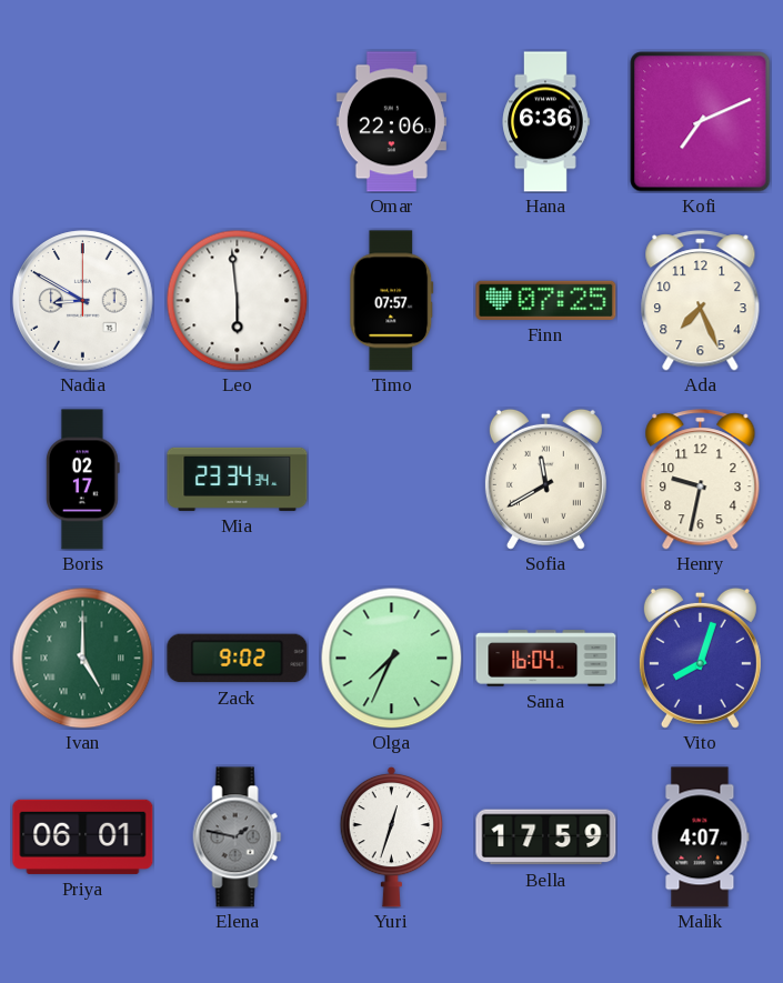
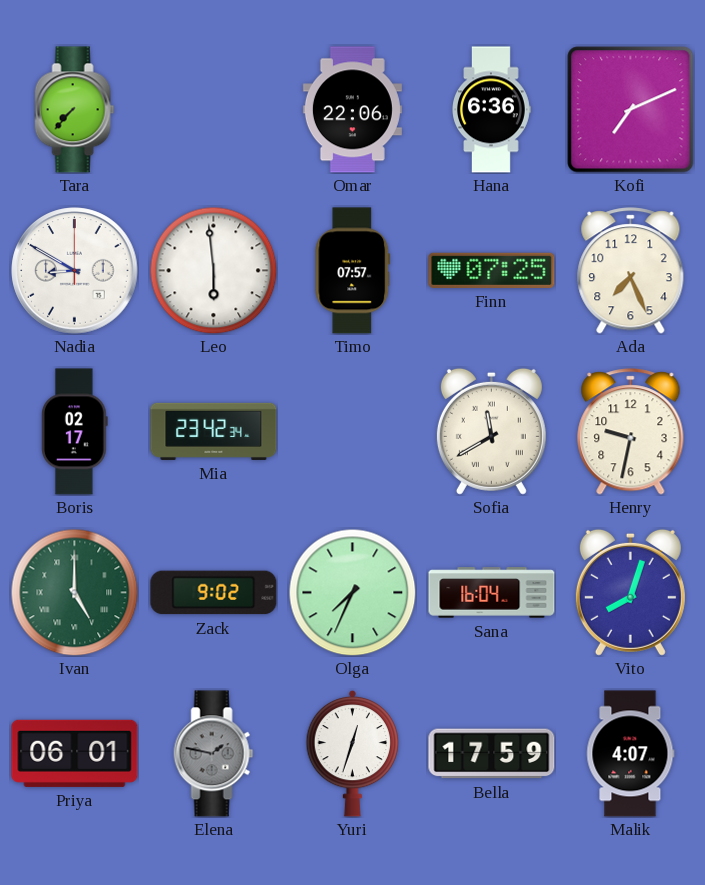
Tara: none -> 7:37 (75, 110)
Mia: 23:34 -> 23:42 (214, 431)
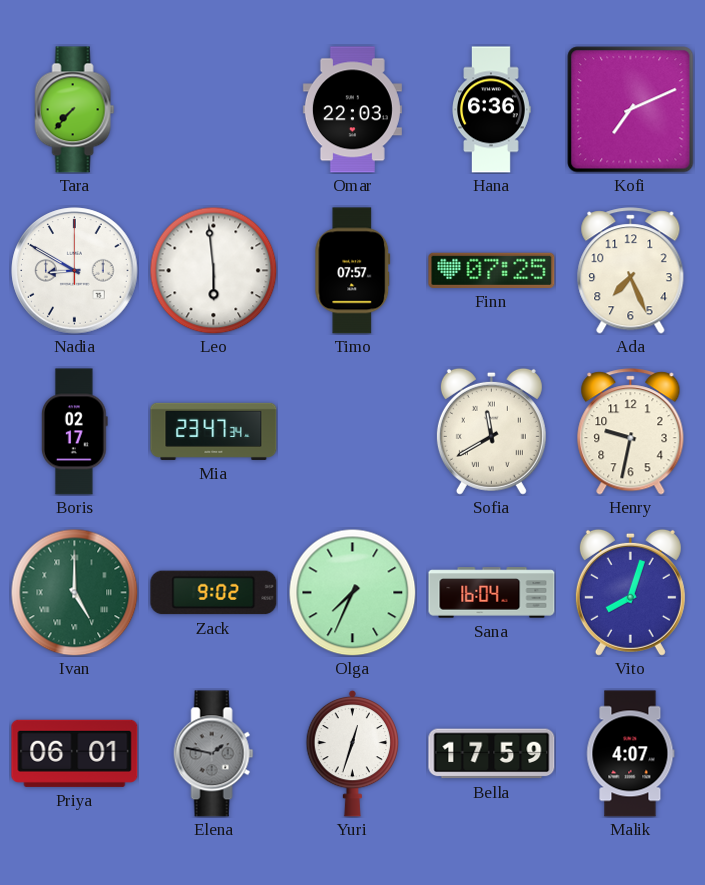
Omar: 22:06 -> 22:03 (352, 110)
Mia: 23:42 -> 23:47 (214, 431)
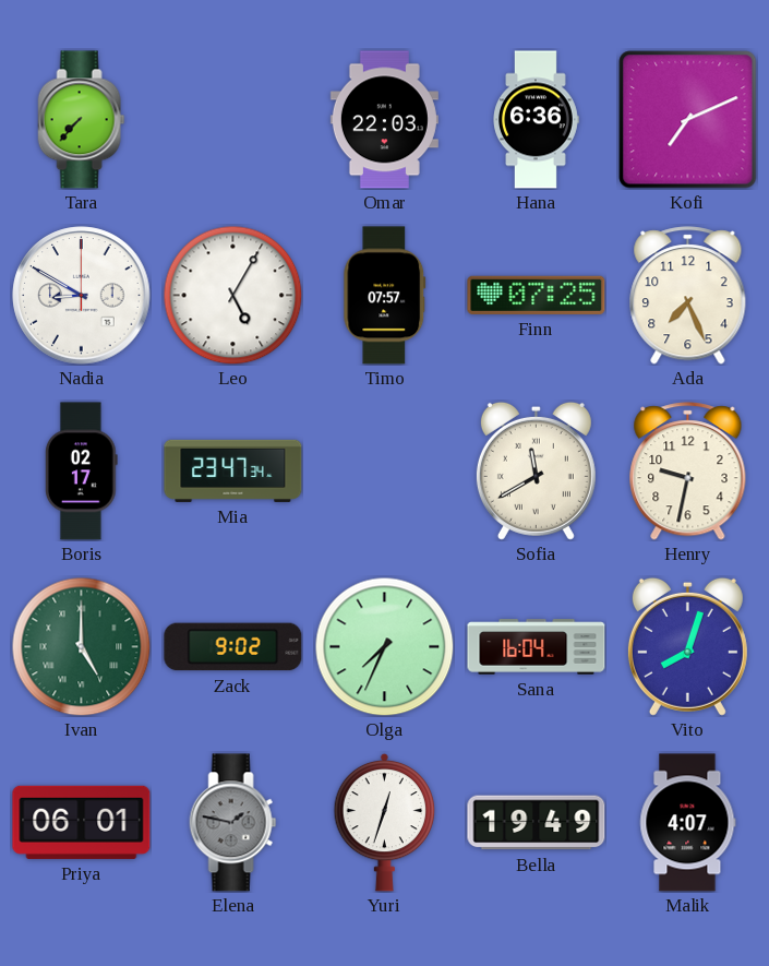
Leo: 5:59 -> 5:05 (232, 295)
Bella: 17:59 -> 19:49 (537, 823)
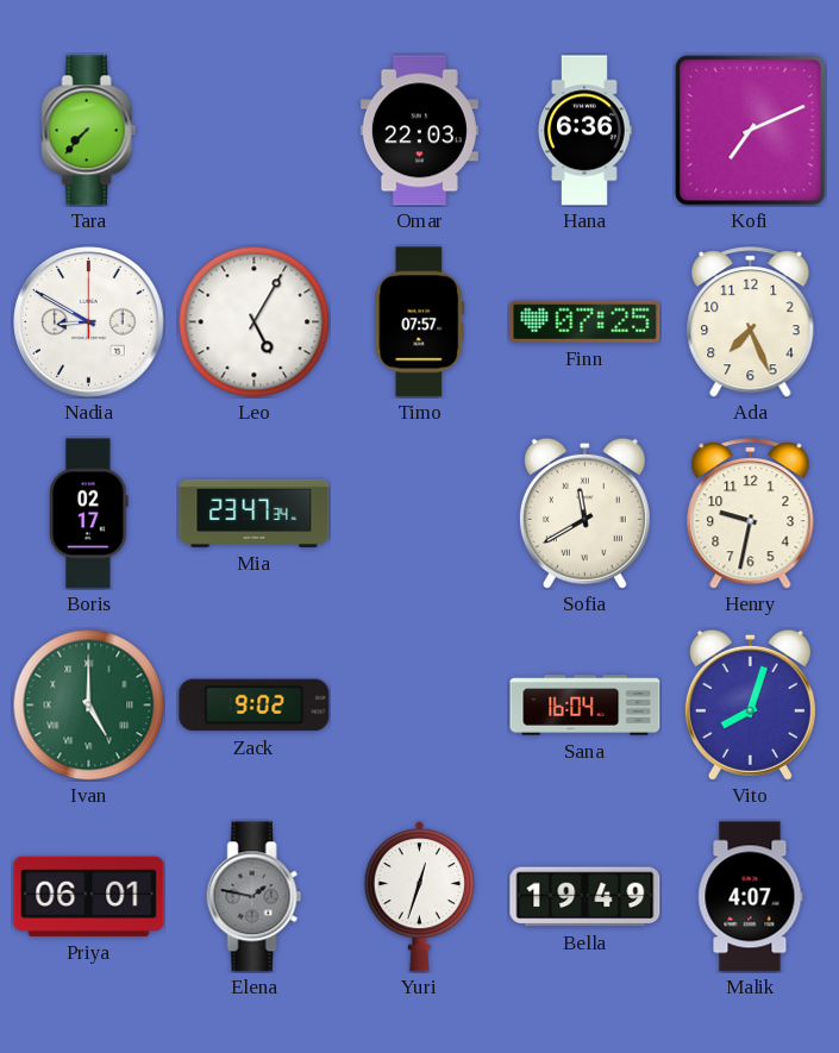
Olga: 7:34 -> none (384, 646)
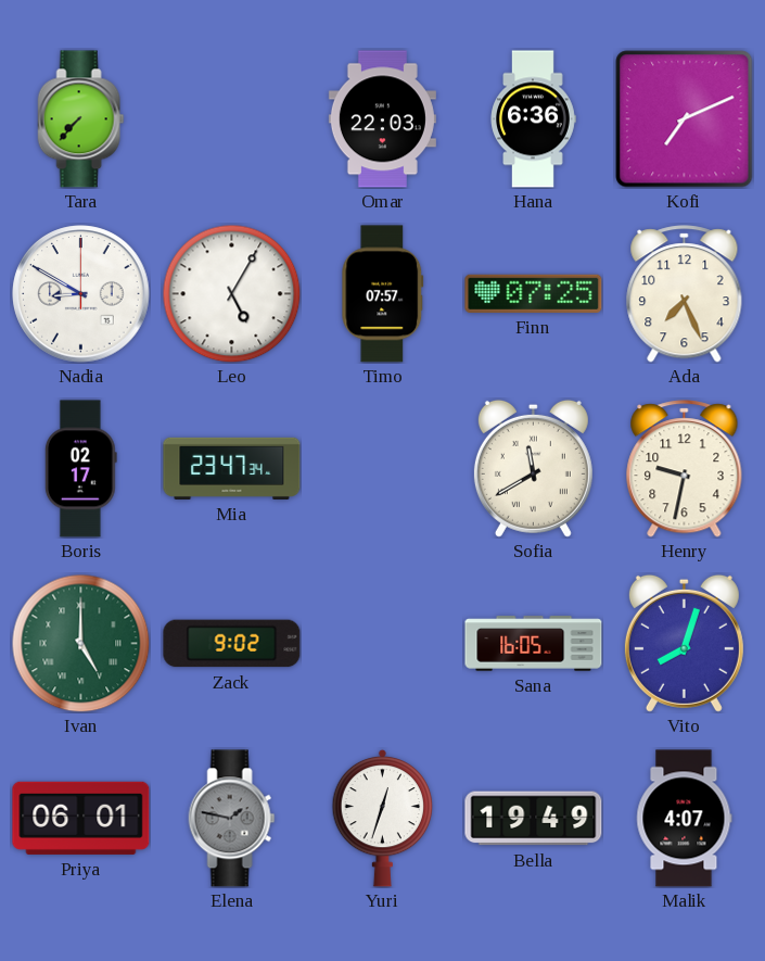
Sana: 16:04 -> 16:05 (534, 644)
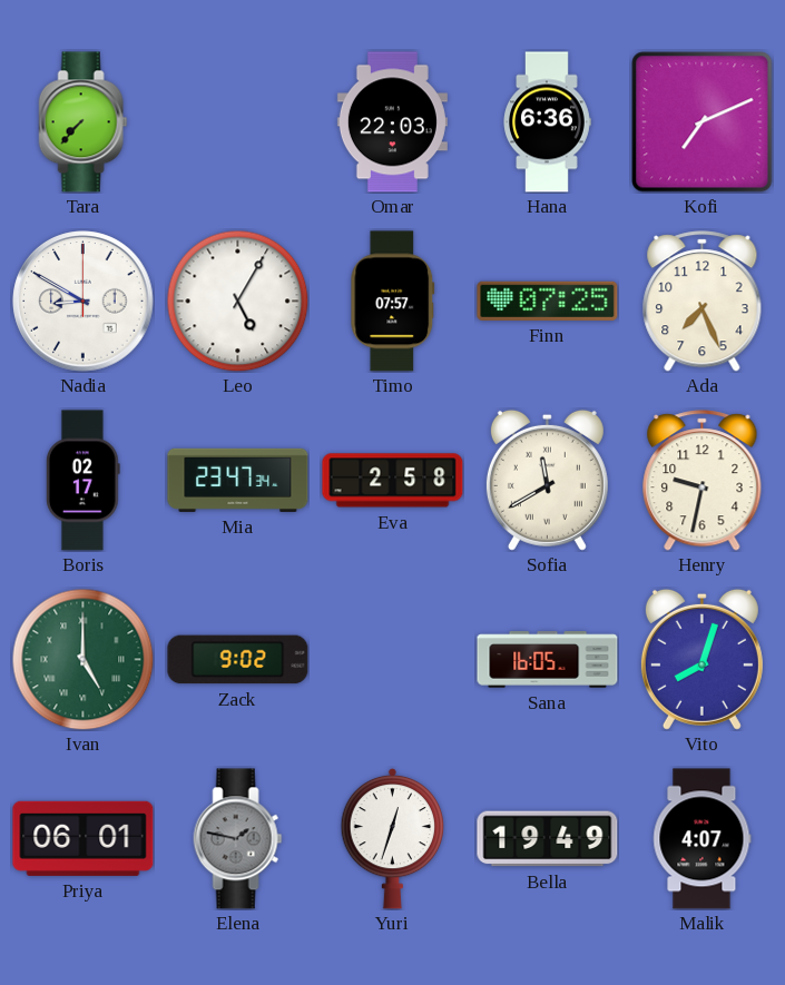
Eva: none -> 2:58 (393, 481)
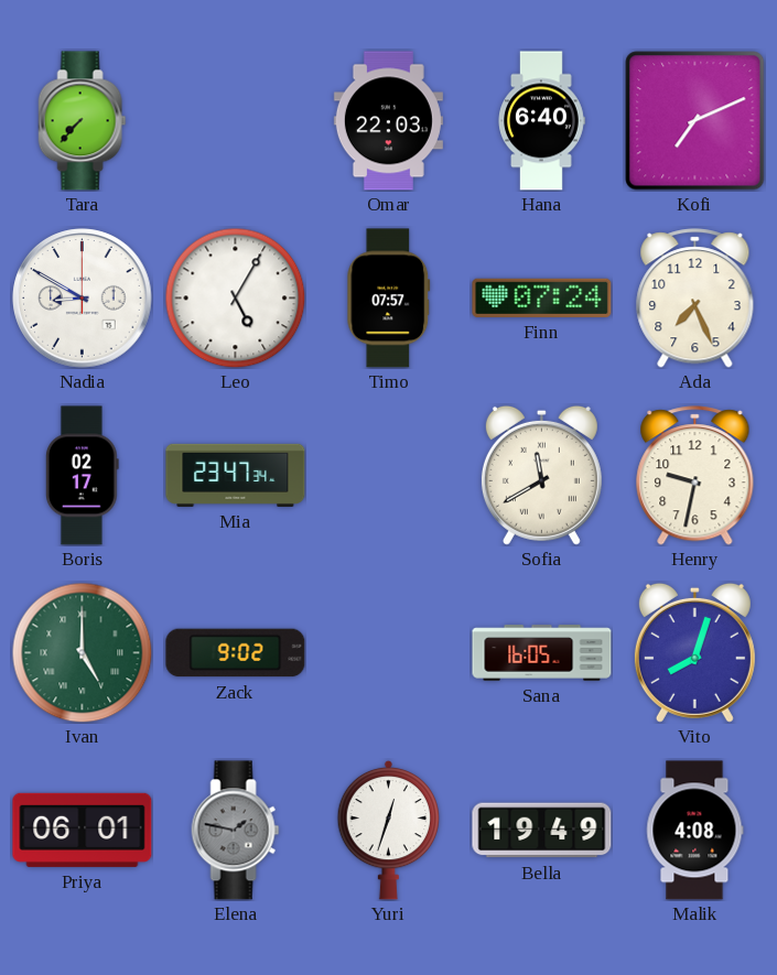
Hana: 6:36 -> 6:40 (541, 121)
Finn: 07:25 -> 07:24 (542, 297)
Eva: 2:58 -> none (393, 481)
Malik: 4:07 -> 4:08 (695, 831)
